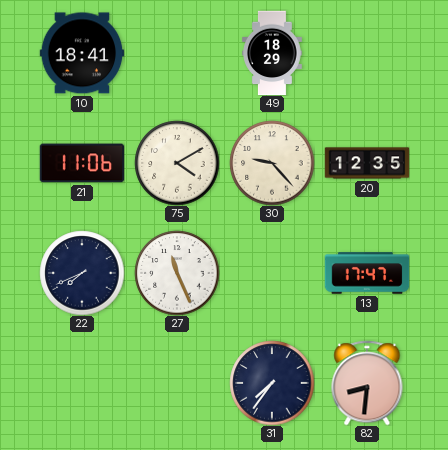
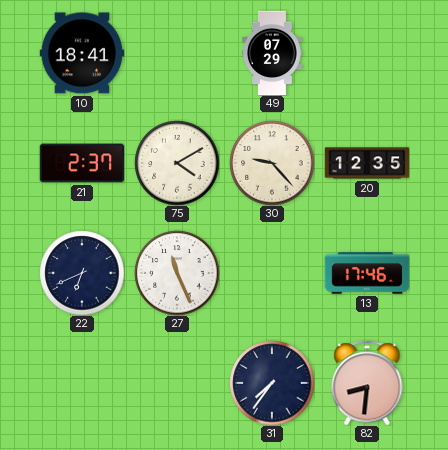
49: 18:29 -> 07:29 (273, 53)
21: 11:06 -> 2:37 (82, 163)
22: 7:41 -> 6:41 (82, 273)
13: 17:47 -> 17:46 (367, 273)
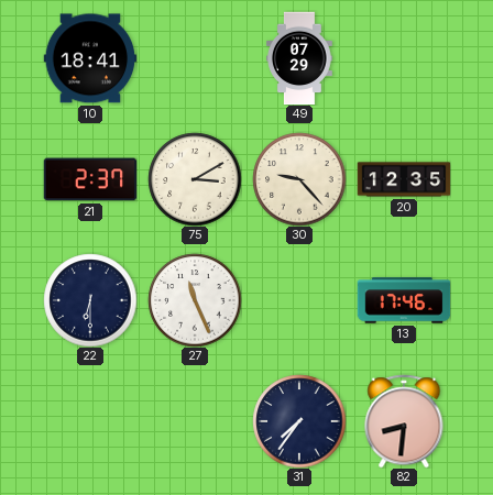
75: 4:10 -> 3:10 (195, 179)
22: 6:41 -> 6:30 (90, 300)
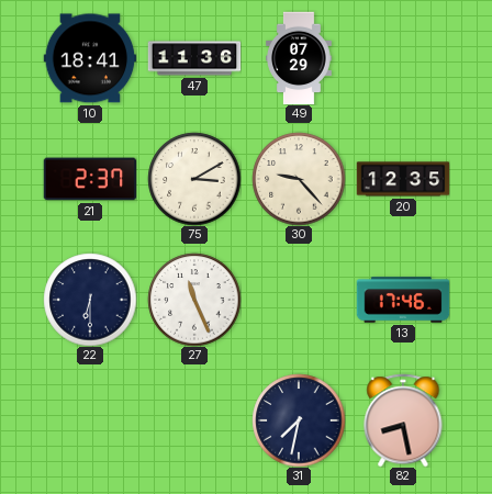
47: none -> 11:36 (194, 58)
31: 7:36 -> 7:32 (299, 420)
82: 8:31 -> 8:28 (403, 420)
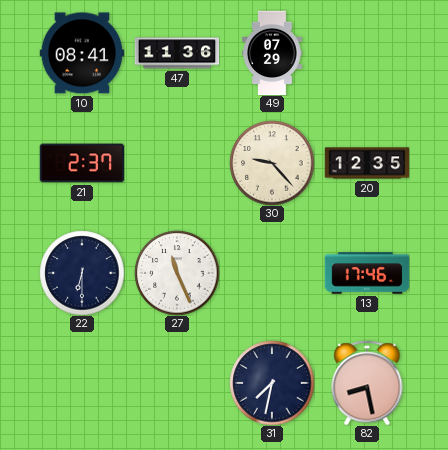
10: 18:41 -> 08:41 (82, 53)
75: 3:10 -> none (194, 179)
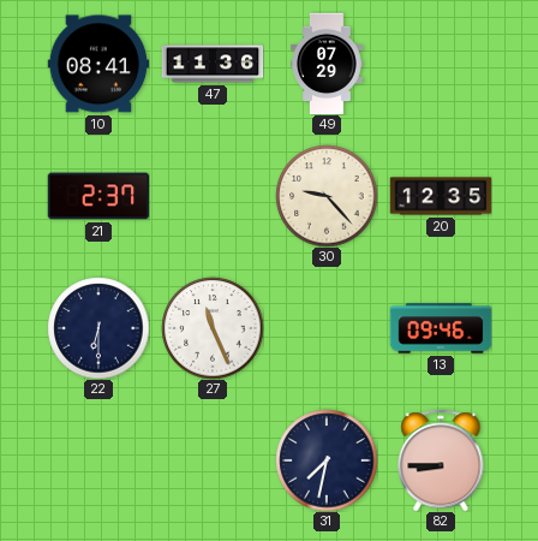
13: 17:46 -> 09:46 (441, 328)
82: 8:28 -> 8:45 (441, 460)
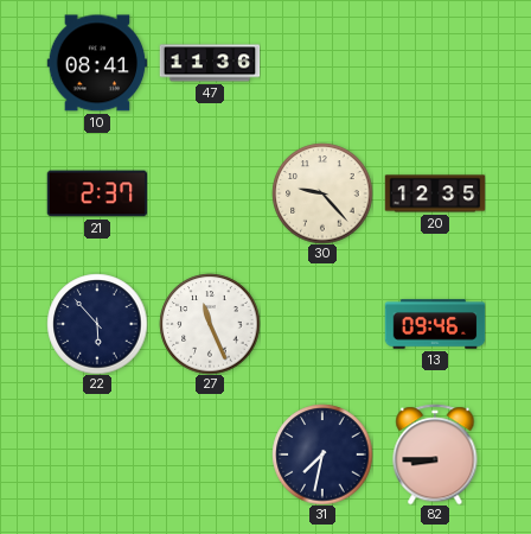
49: 07:29 -> none (328, 64)
22: 6:30 -> 5:53 (97, 324)
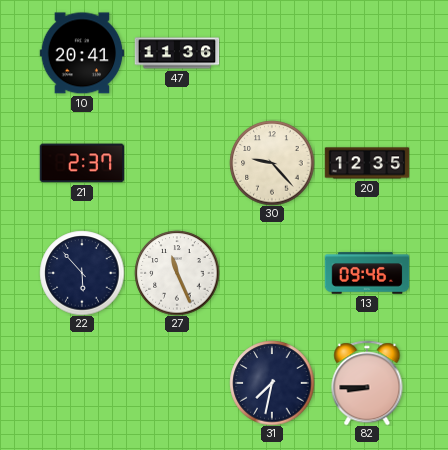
10: 08:41 -> 20:41 (82, 53)
